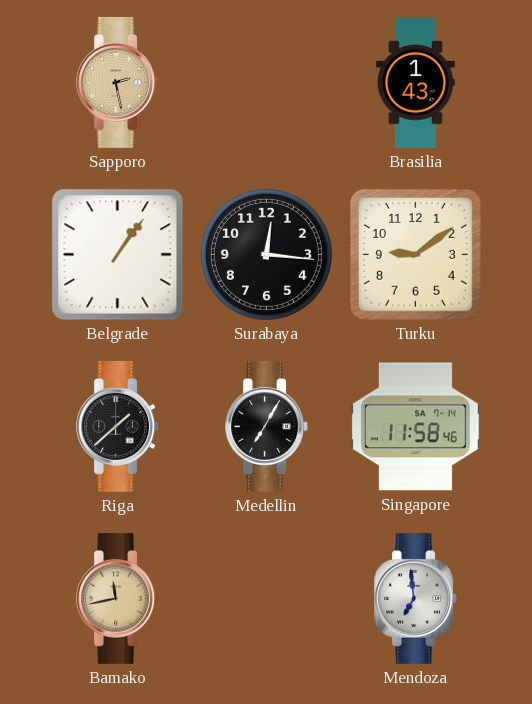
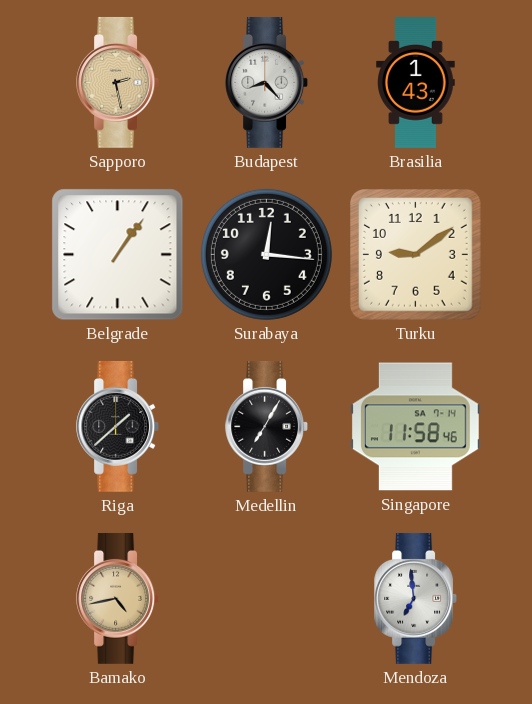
Budapest: none -> 8:23 (266, 82)
Bamako: 11:43 -> 4:43 (117, 598)
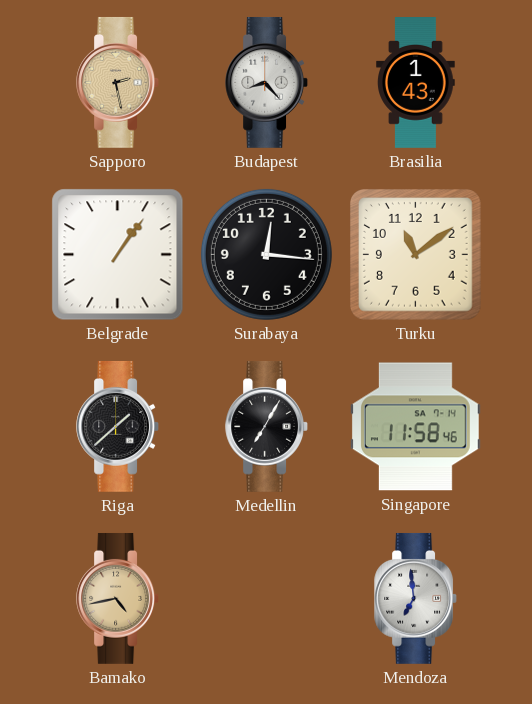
Turku: 9:09 -> 11:09 (416, 255)
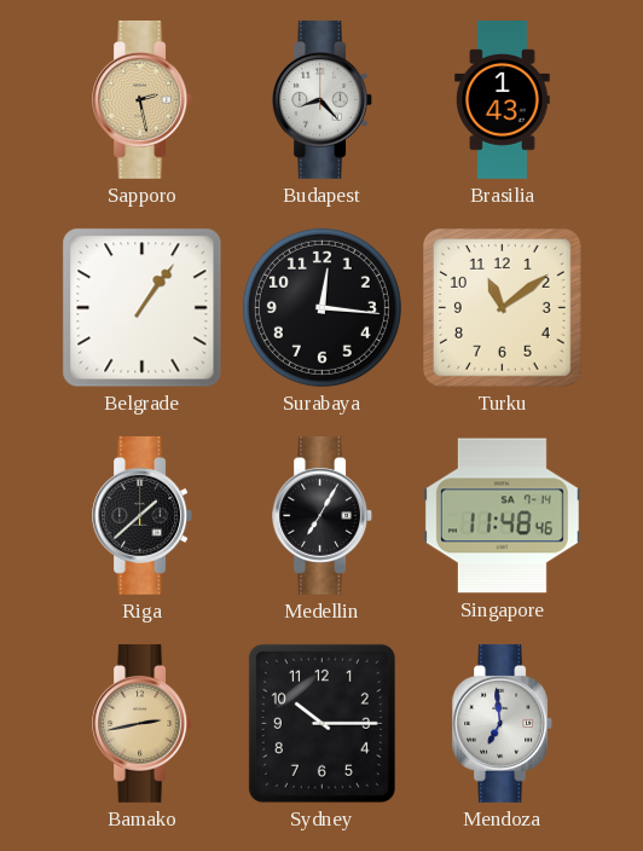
Singapore: 11:58 -> 11:48 (502, 516)
Bamako: 4:43 -> 2:43 (141, 723)
Sydney: none -> 10:15 (321, 723)
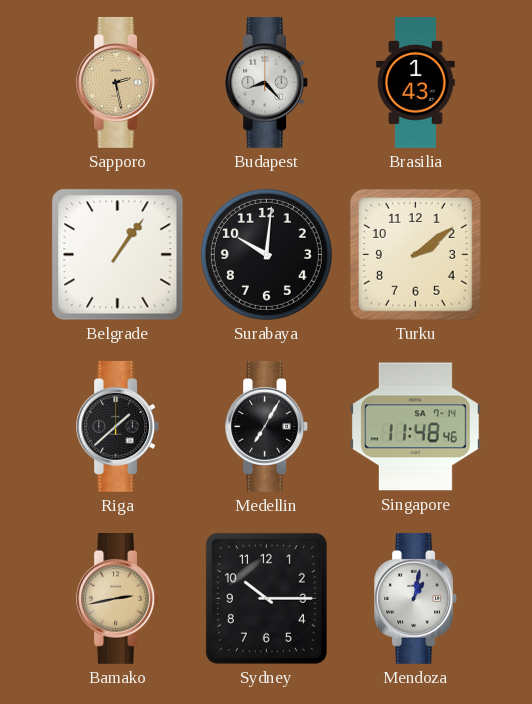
Surabaya: 12:16 -> 10:01 (266, 254)
Turku: 11:09 -> 2:09 (416, 255)
Mendoza: 6:59 -> 1:02 (415, 598)
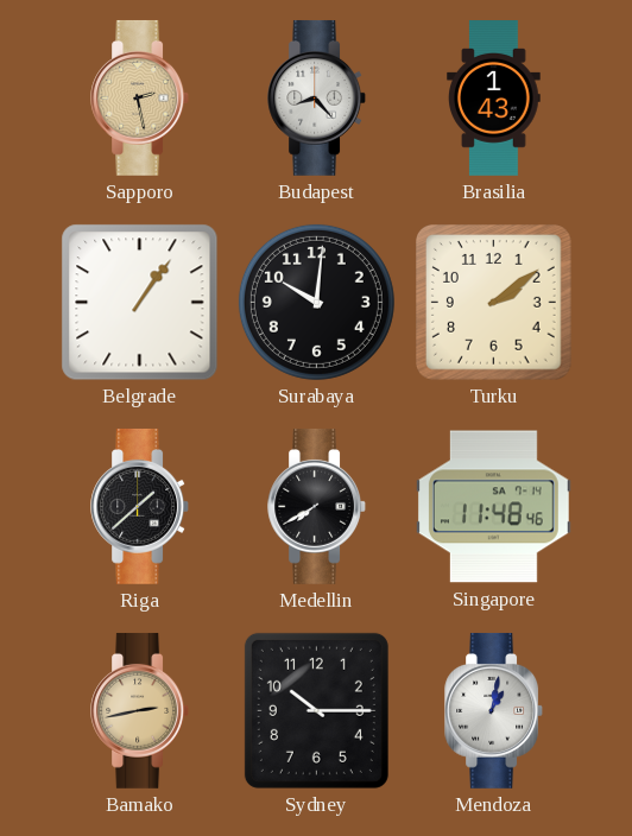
Medellin: 7:05 -> 7:40 (316, 506)
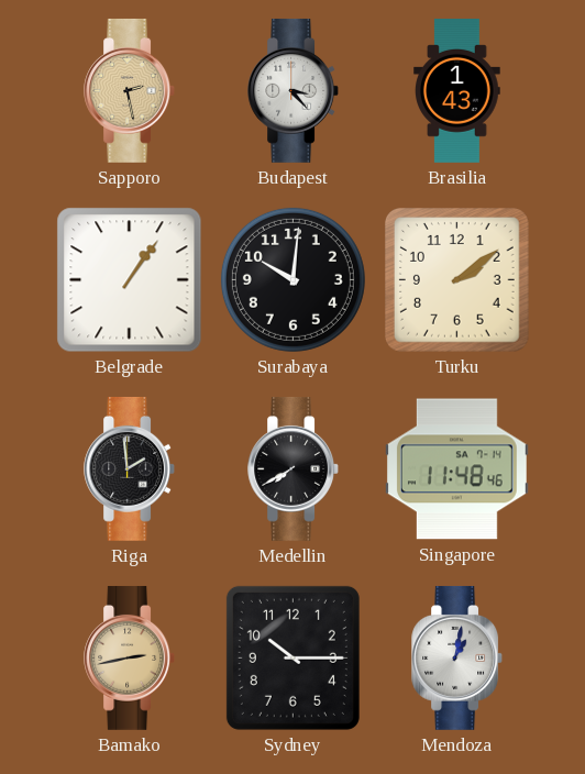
Budapest: 8:23 -> 3:23 (292, 90)
Riga: 1:38 -> 1:59 (129, 468)
